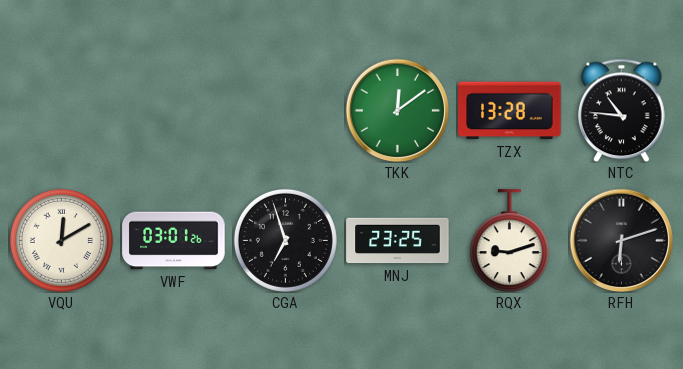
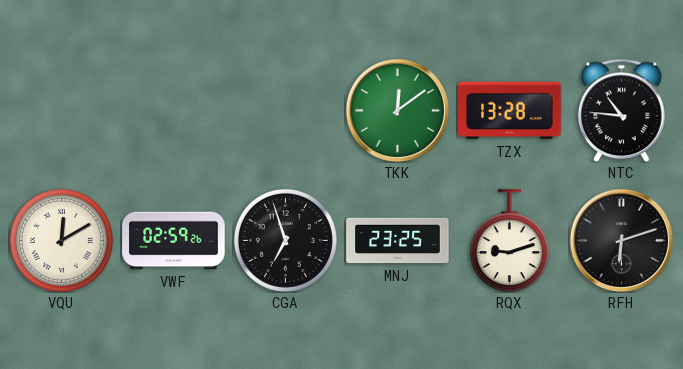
VWF: 03:01 -> 02:59 (174, 241)
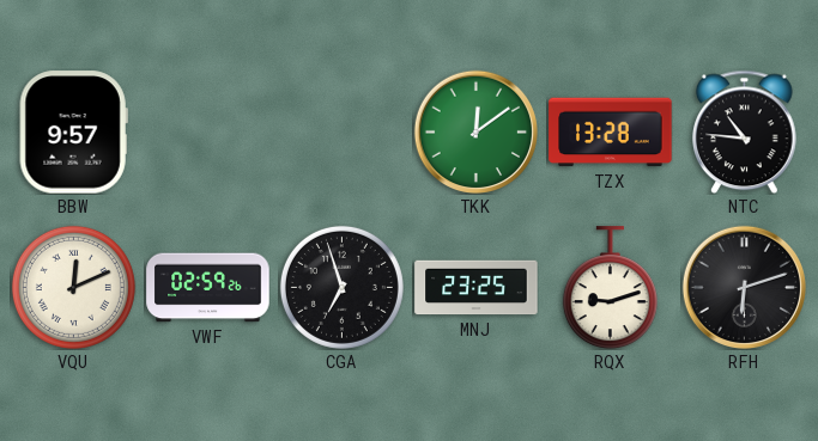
BBW: none -> 9:57 (73, 133)
VQU: 12:10 -> 12:11 (73, 287)
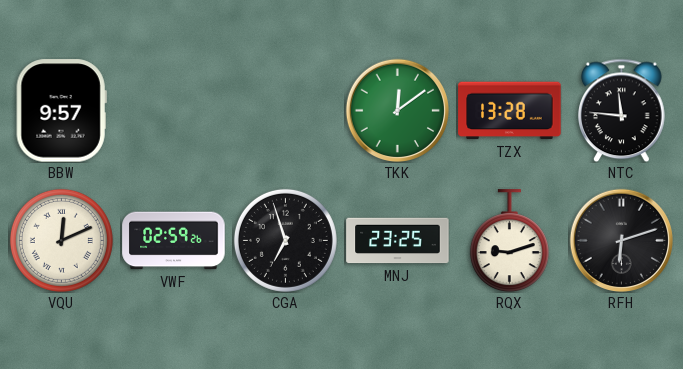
NTC: 10:46 -> 11:46 (622, 110)
